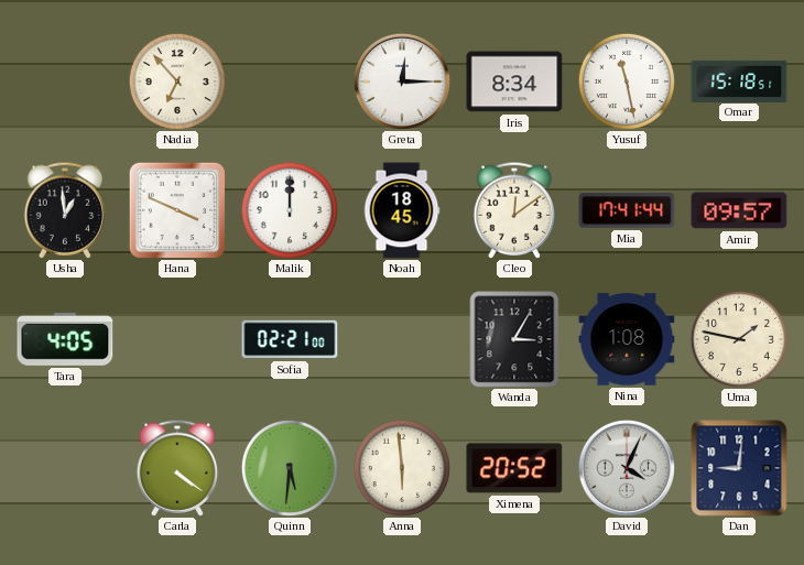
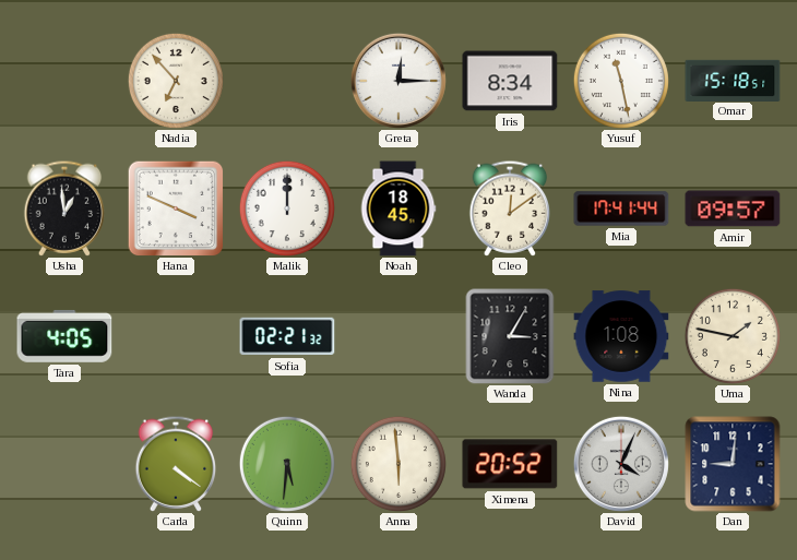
Sofia: 02:21:00 -> 02:21:32 (287, 336)
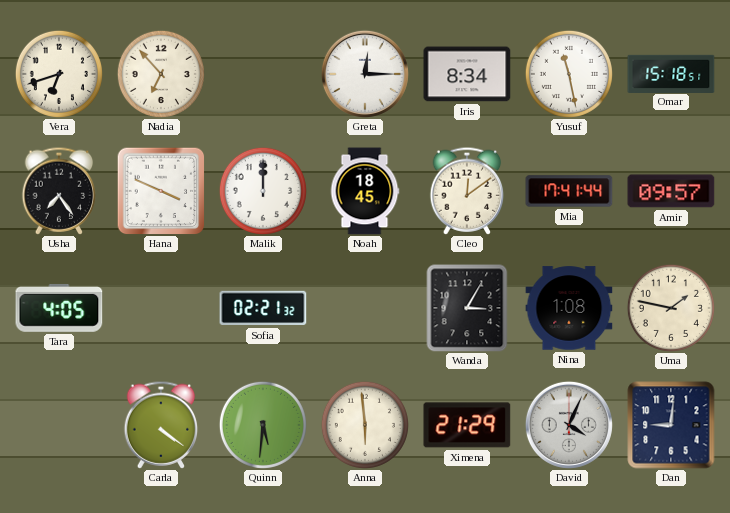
Vera: none -> 6:42 (59, 74)
Usha: 12:59 -> 7:24 (59, 191)
Ximena: 20:52 -> 21:29 (467, 425)
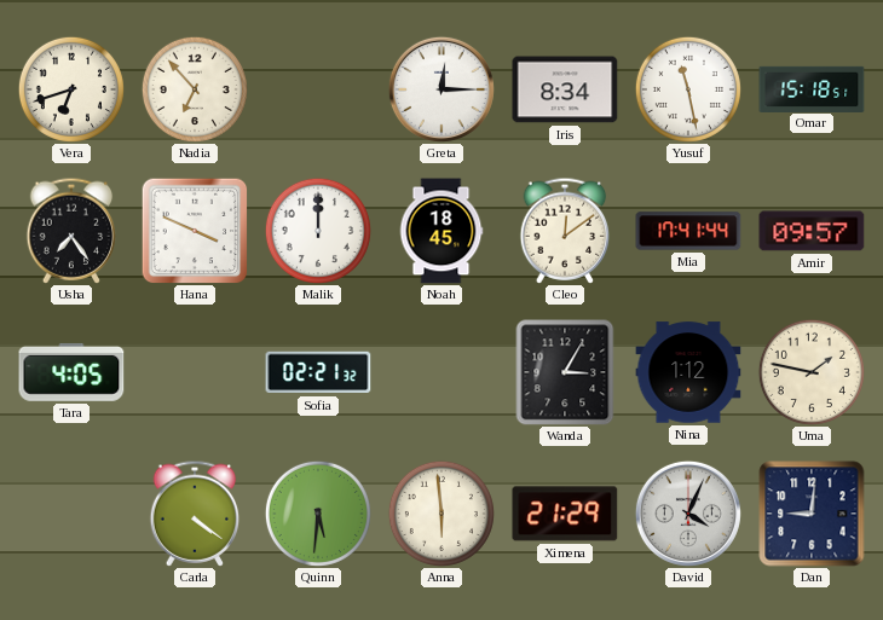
Nina: 1:08 -> 1:12 (688, 372)
